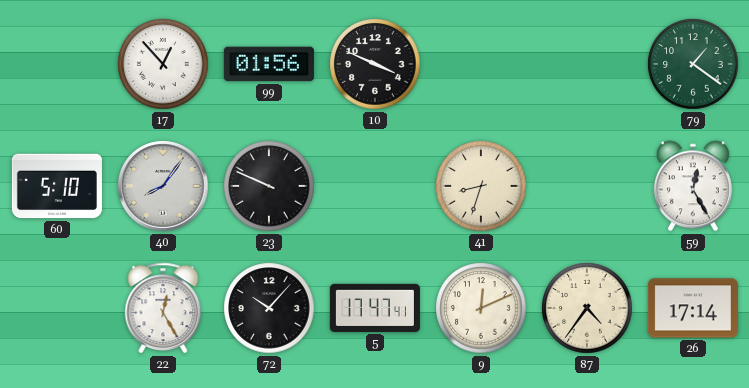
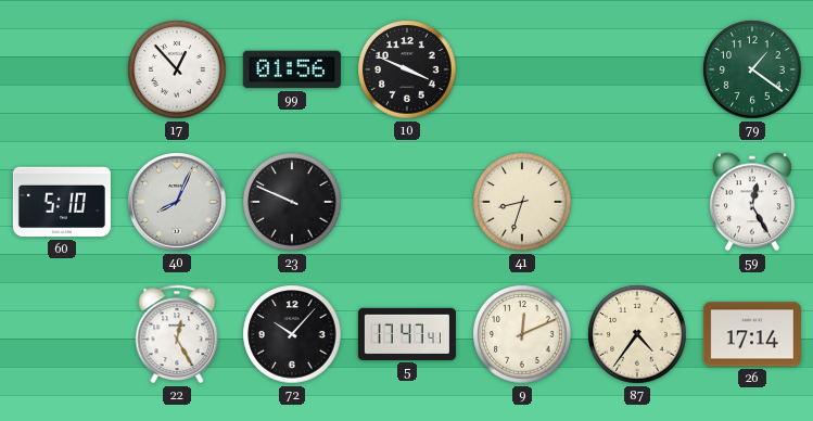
40: 8:06 -> 8:04 (177, 202)
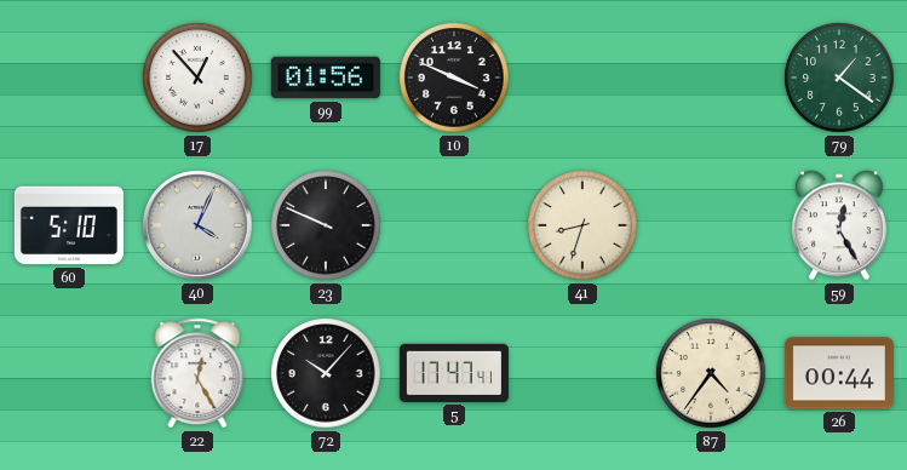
40: 8:04 -> 4:04 (197, 225)
9: 12:11 -> none (522, 334)
26: 17:14 -> 00:44 (839, 373)
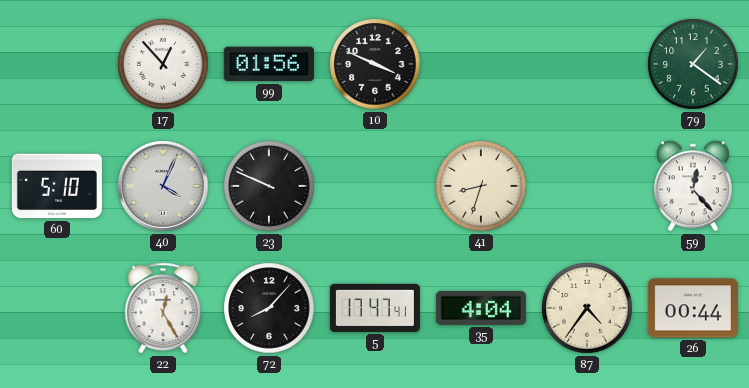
59: 12:25 -> 12:23 (693, 186)
72: 10:07 -> 8:07 (269, 308)
35: none -> 4:04 (481, 308)
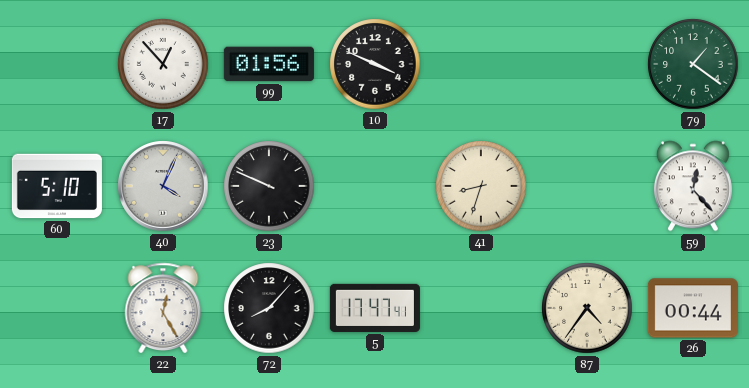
35: 4:04 -> none (481, 308)
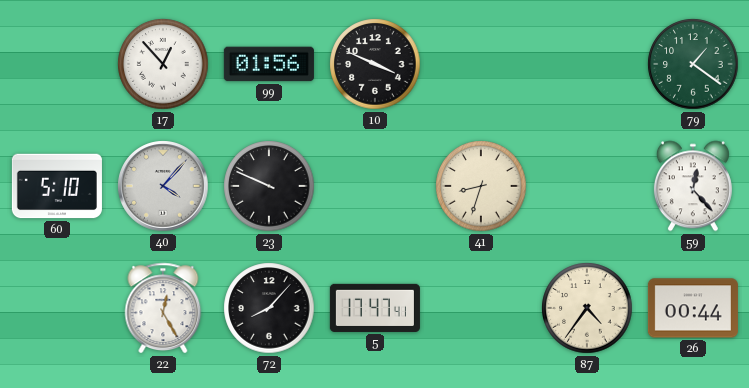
40: 4:04 -> 4:07 (163, 186)
